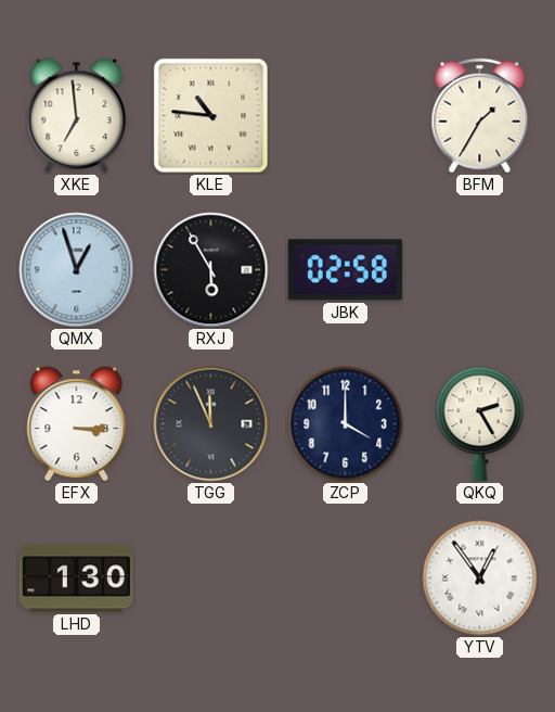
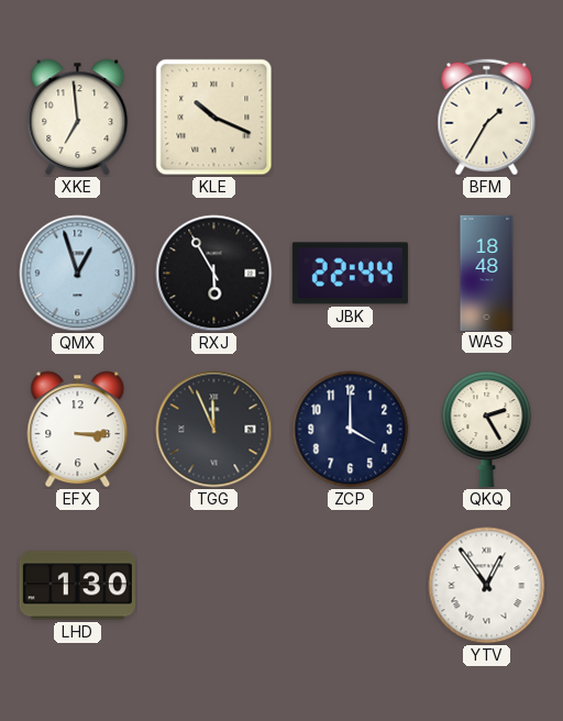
KLE: 10:46 -> 10:19 (214, 118)
JBK: 02:58 -> 22:44 (350, 274)
WAS: none -> 18:48 (487, 273)
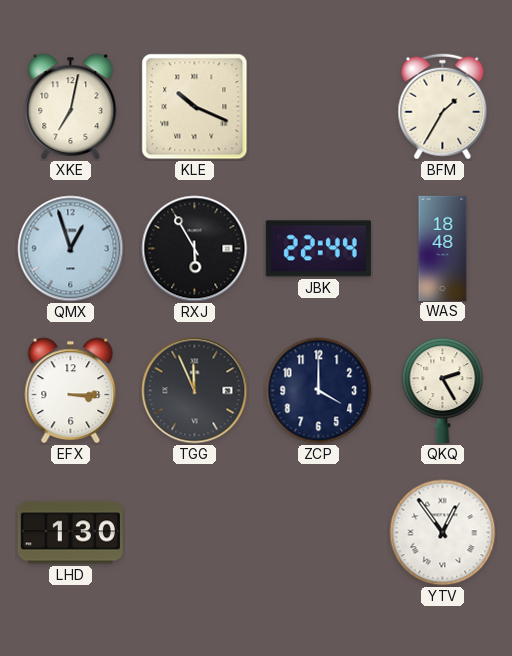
XKE: 6:59 -> 7:02 (71, 107)
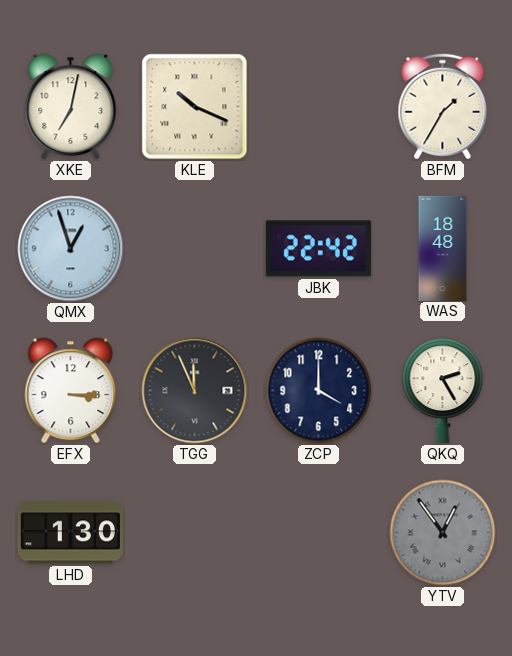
RXJ: 5:55 -> none (195, 249)
JBK: 22:44 -> 22:42 (318, 249)
YTV dial: white -> grey (443, 533)
